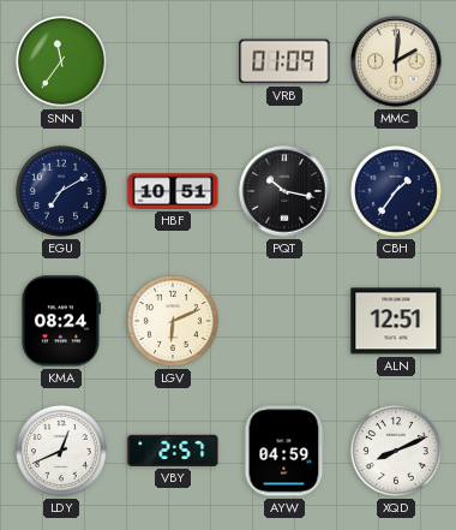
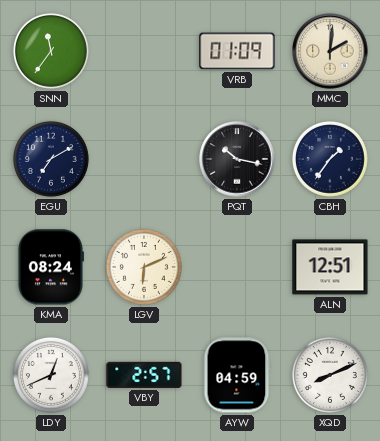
HBF: 10:51 -> none (173, 191)
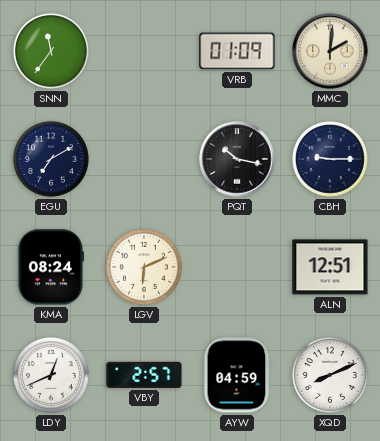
CBH: 1:36 -> 9:15 (330, 159)
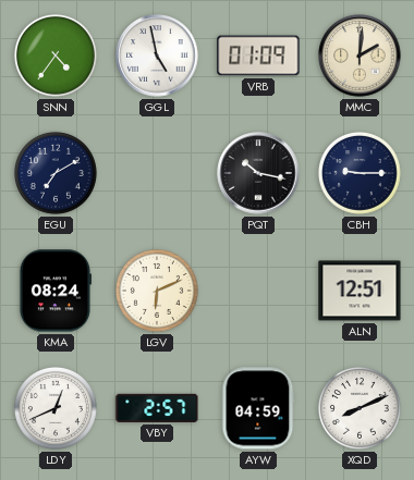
SNN: 11:36 -> 4:36 (56, 56)
GGL: none -> 4:58 (157, 56)
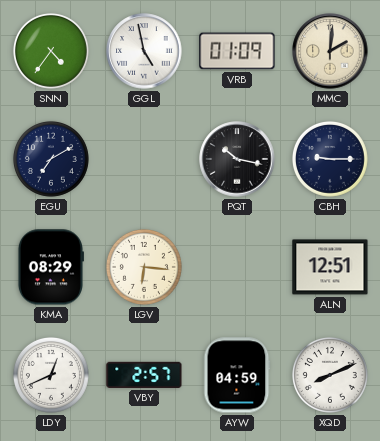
KMA: 08:24 -> 08:29 (50, 267)
LGV: 6:11 -> 6:16 (144, 267)
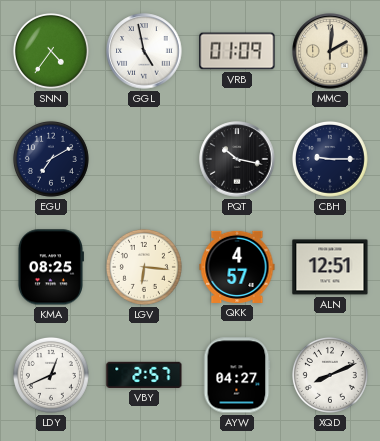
KMA: 08:29 -> 08:25 (50, 267)
QKK: none -> 4:57 (237, 267)
AYW: 04:59 -> 04:27 (237, 375)
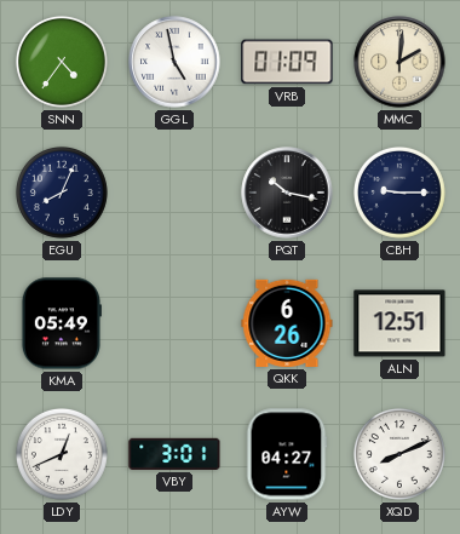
EGU: 7:10 -> 8:04 (62, 193)
KMA: 08:25 -> 05:49 (61, 323)
LGV: 6:16 -> none (144, 267)
QKK: 4:57 -> 6:26 (287, 323)
VBY: 2:57 -> 3:01 (174, 454)
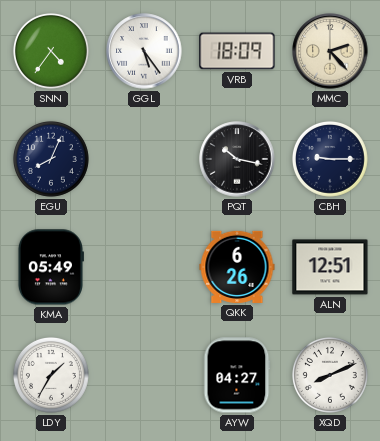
GGL: 4:58 -> 5:24 (144, 51)
VRB: 01:09 -> 18:09 (237, 51)
MMC: 2:01 -> 2:23 (330, 51)
LDY: 12:41 -> 1:35 (51, 375)
VBY: 3:01 -> none (174, 454)
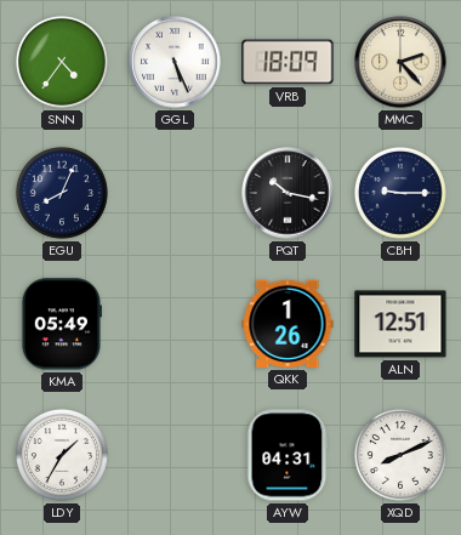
GGL: 5:24 -> 5:26 (175, 62)
QKK: 6:26 -> 1:26 (288, 324)
AYW: 04:27 -> 04:31 (288, 455)
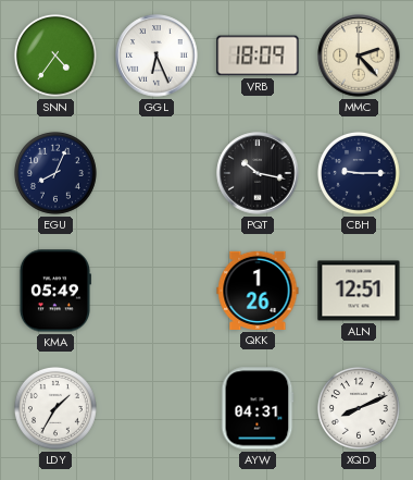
GGL: 5:26 -> 6:26 (157, 56)
